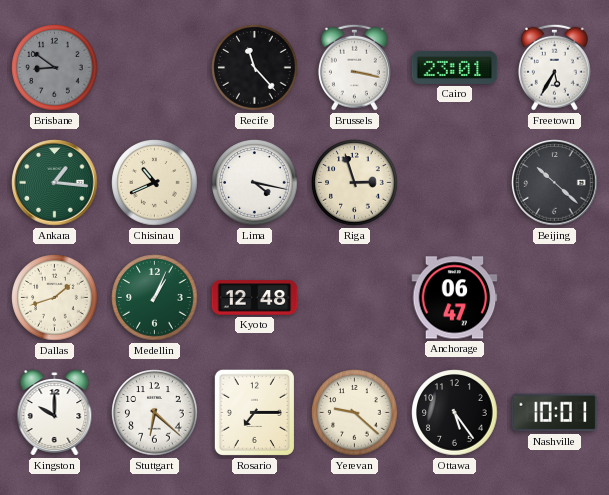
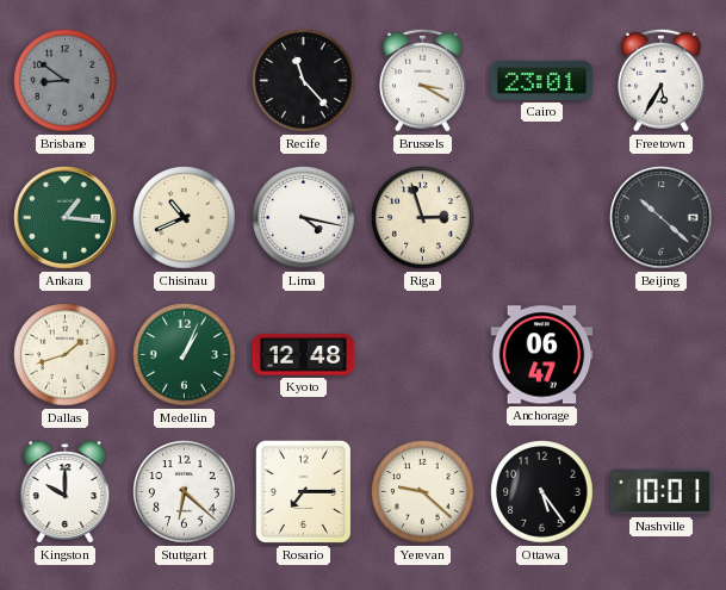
Brussels: 3:17 -> 3:20 (422, 80)
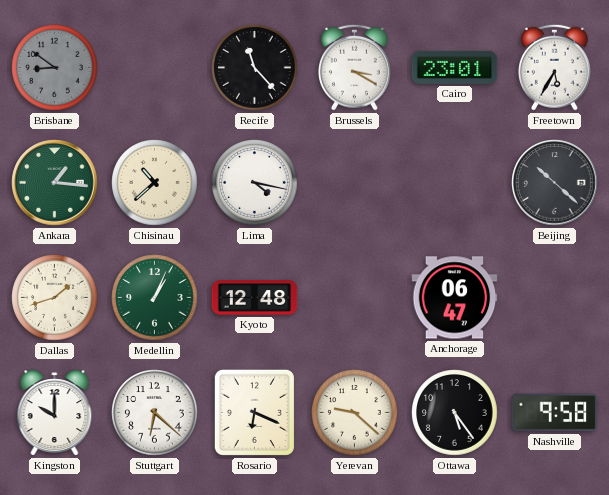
Chisinau: 10:41 -> 10:38 (155, 183)
Riga: 2:57 -> none (423, 218)
Rosario: 7:15 -> 6:19 (254, 412)
Nashville: 10:01 -> 9:58 (555, 413)
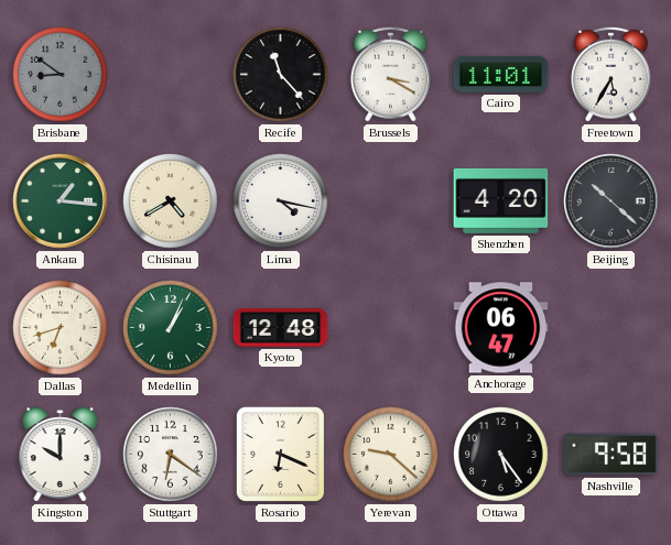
Cairo: 23:01 -> 11:01 (501, 74)
Chisinau: 10:38 -> 4:40 (171, 201)
Shenzhen: none -> 4:20 (501, 200)
Dallas: 1:42 -> 6:42 (61, 328)
Stuttgart: 6:22 -> 6:21 (171, 455)
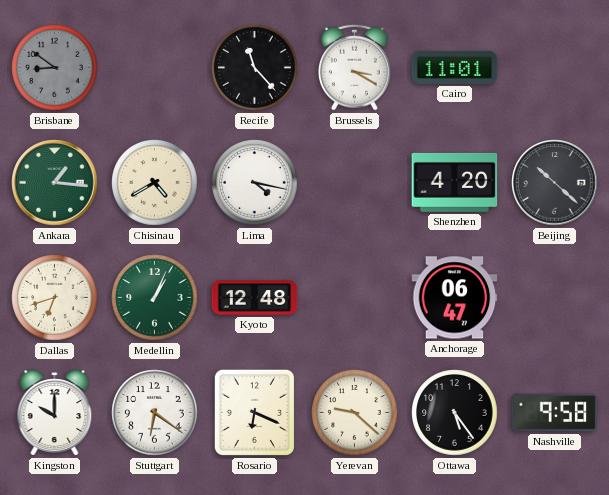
Freetown: 5:35 -> none (610, 74)
